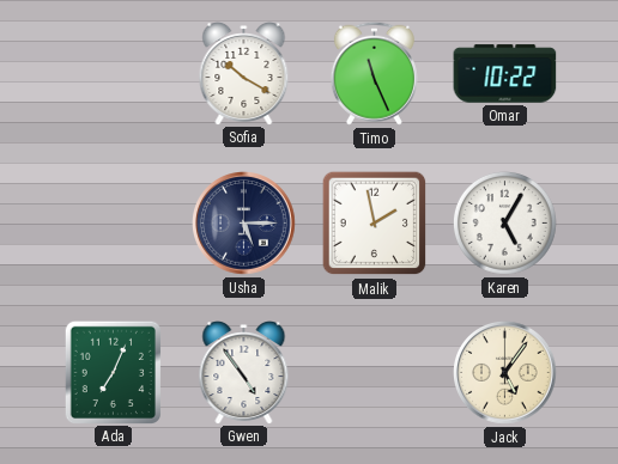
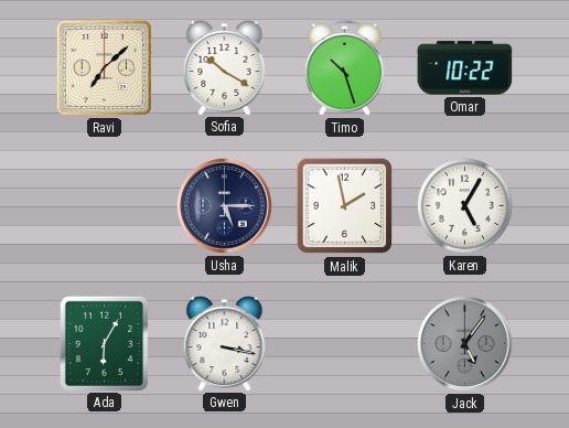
Ravi: none -> 7:08 (104, 67)
Timo: 11:26 -> 10:27 (344, 67)
Ada: 7:04 -> 6:05 (104, 343)
Gwen: 4:54 -> 3:17 (225, 344)
Jack dial: cream -> grey (465, 344)
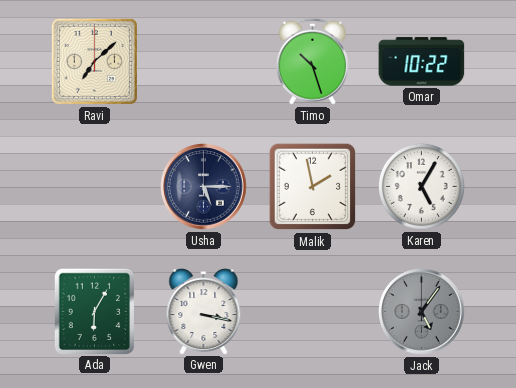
Sofia: 10:20 -> none (225, 68)
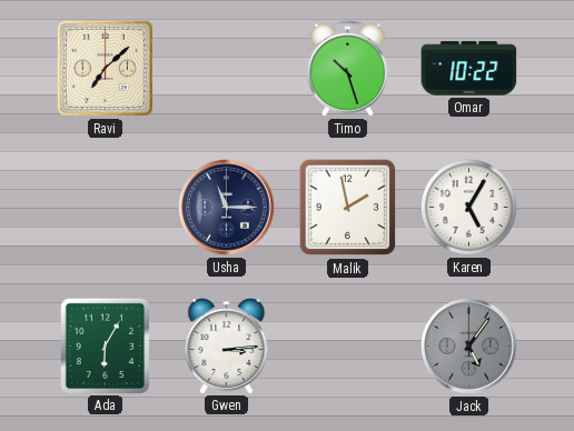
Usha: 5:15 -> 11:15 (227, 208)
Gwen: 3:17 -> 3:14 (227, 347)
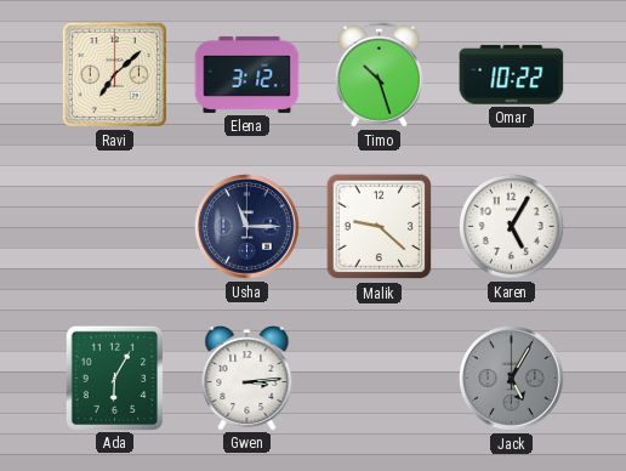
Elena: none -> 3:12 (247, 74)
Malik: 1:58 -> 9:22 (380, 227)
Jack: 5:06 -> 5:05 (512, 379)
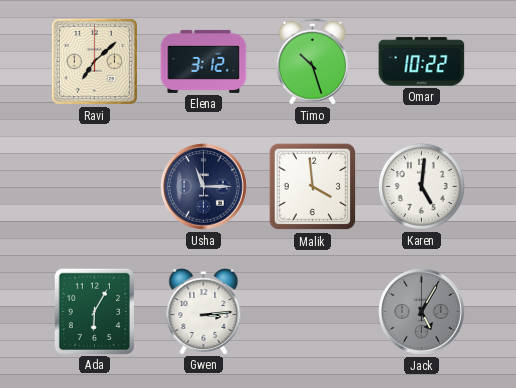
Malik: 9:22 -> 3:59 (313, 187)
Karen: 5:05 -> 5:01 (421, 186)
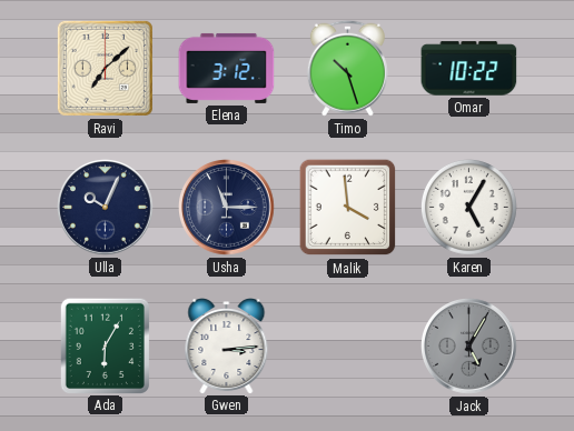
Ulla: none -> 10:04 (106, 208)
Karen: 5:01 -> 5:05 (468, 207)
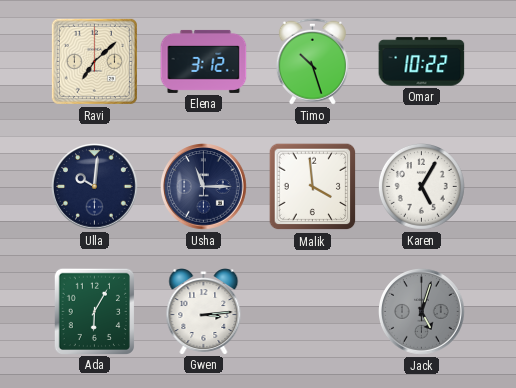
Ulla: 10:04 -> 10:01 (95, 187)
Jack: 5:05 -> 5:03 (422, 312)
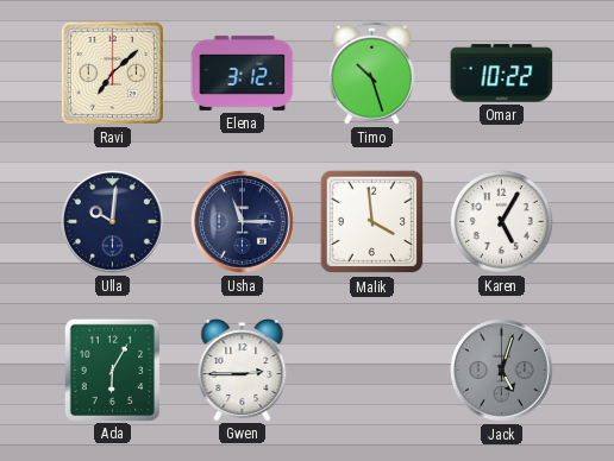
Gwen: 3:14 -> 2:45 (243, 371)
